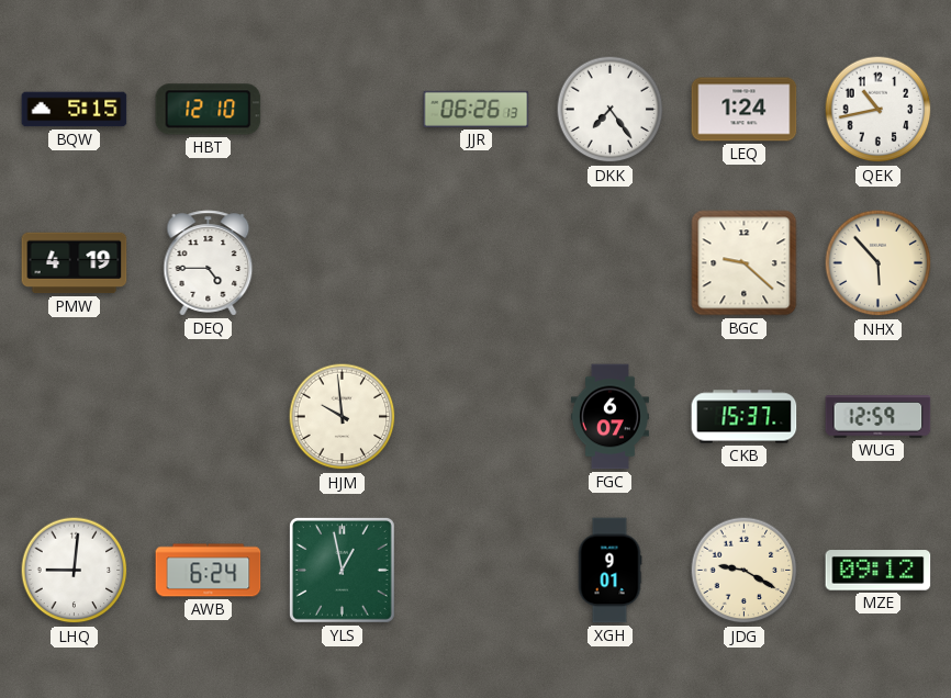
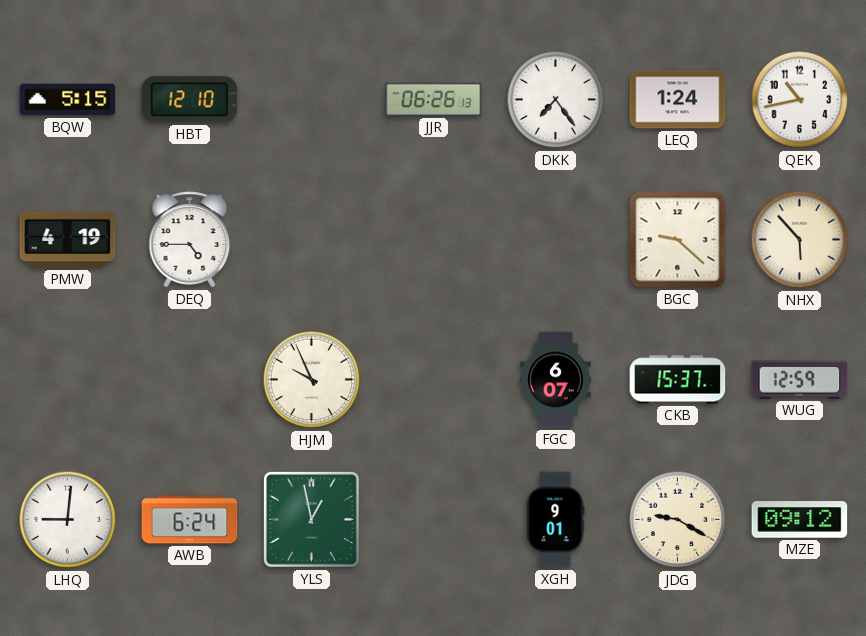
HJM: 9:59 -> 9:56 (312, 380)
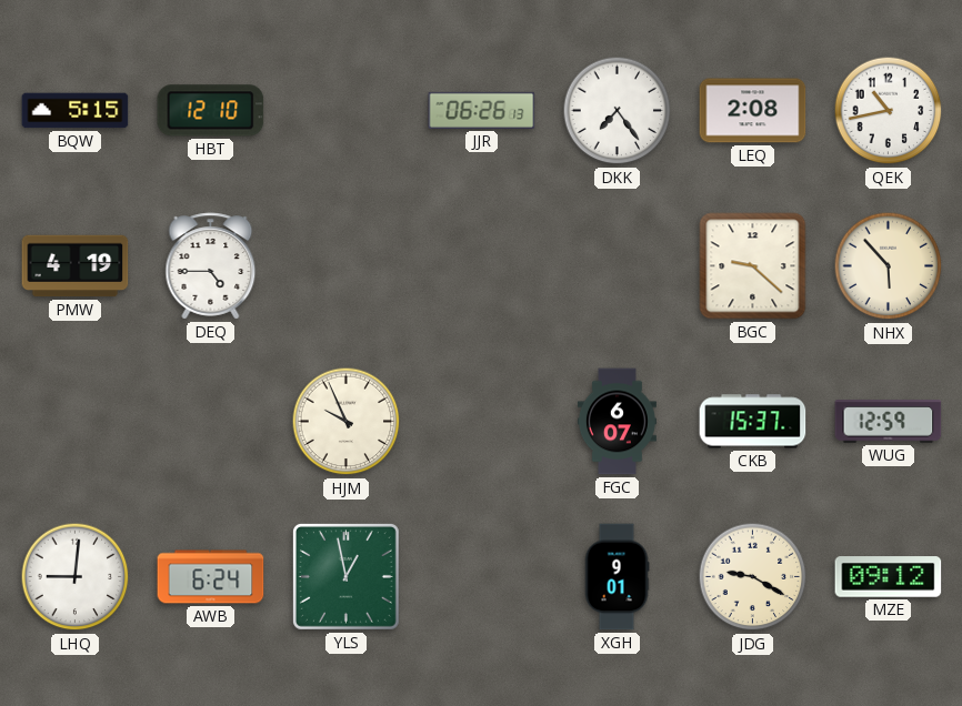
LEQ: 1:24 -> 2:08 (753, 111)
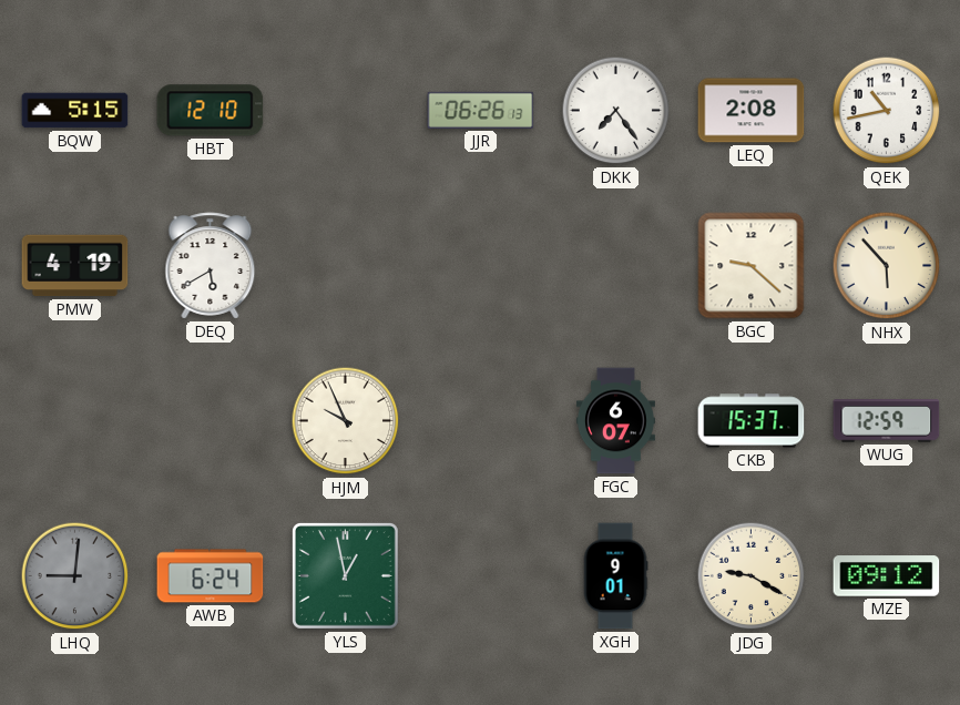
DEQ: 4:45 -> 5:40 (211, 266)
LHQ dial: white -> grey (75, 576)
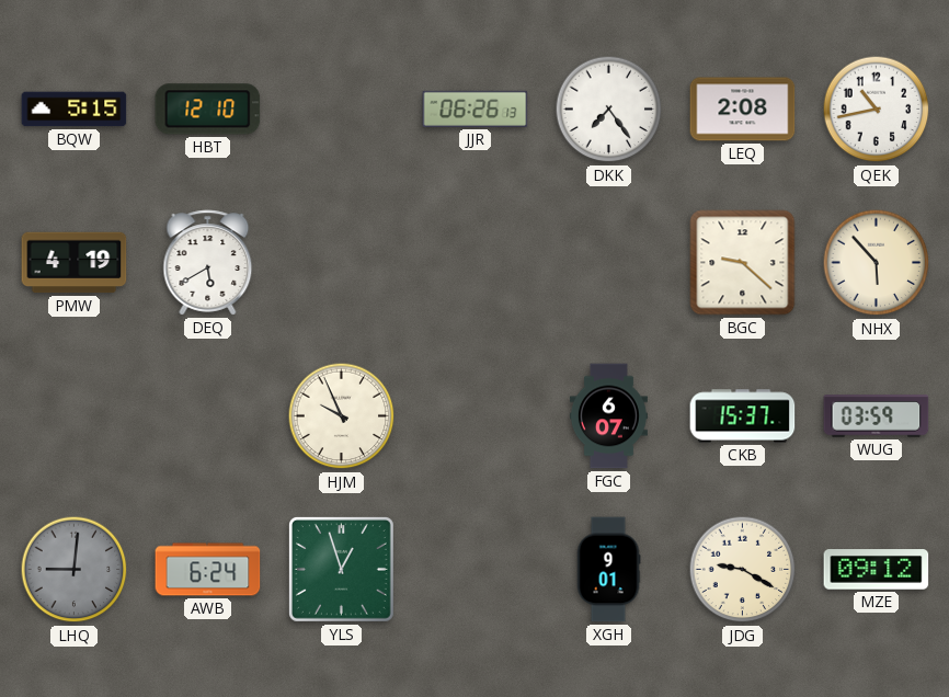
WUG: 12:59 -> 03:59 (877, 416)
YLS: 12:58 -> 12:57 (341, 569)
